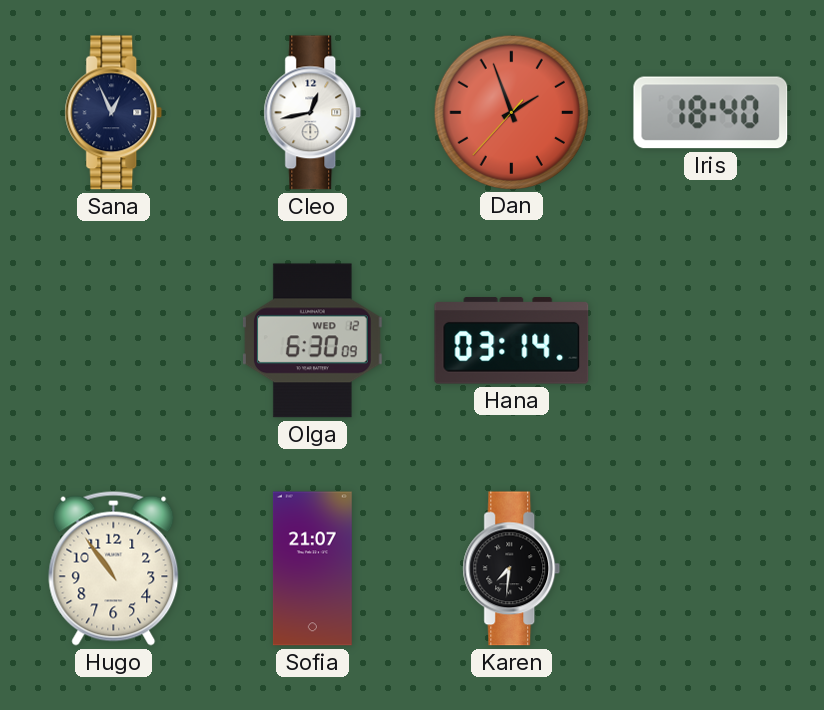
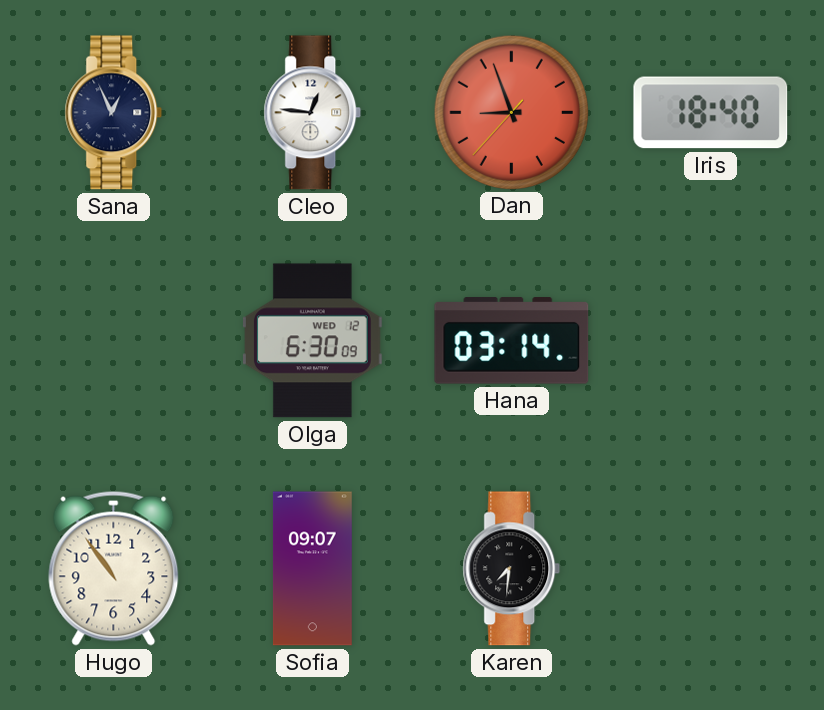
Cleo: 12:43 -> 12:46 (313, 113)
Dan: 1:56 -> 8:56 (511, 112)
Sofia: 21:07 -> 09:07 (312, 569)
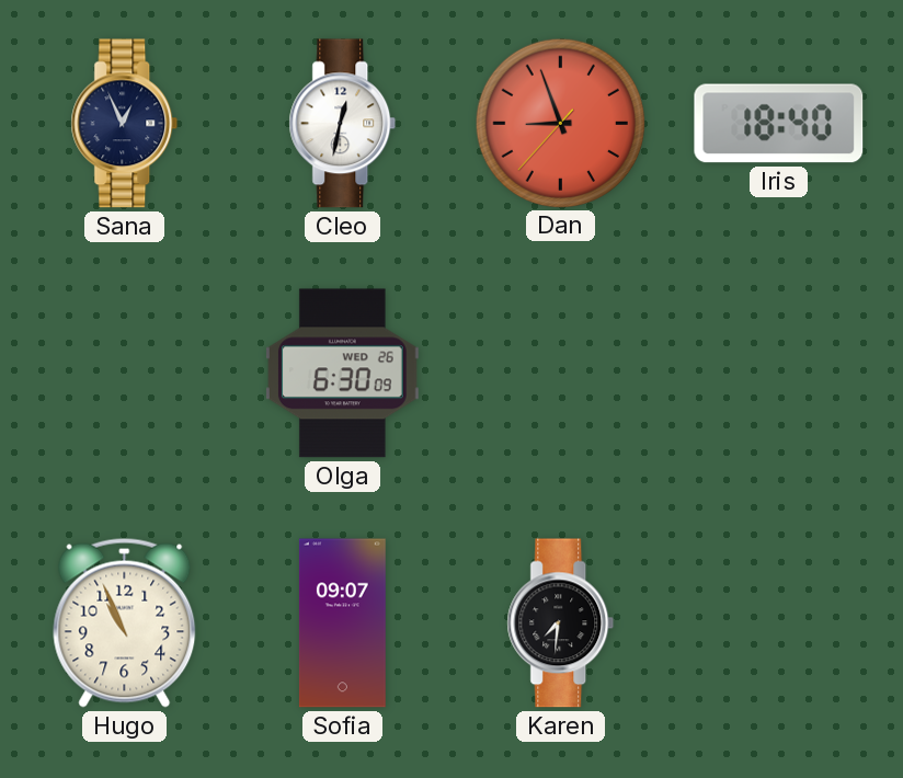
Cleo: 12:46 -> 12:32 (343, 124)
Olga date: WED 12 -> WED 26 (342, 374)
Hana: 03:14 -> none (512, 341)
Hugo: 10:54 -> 10:56 (125, 622)
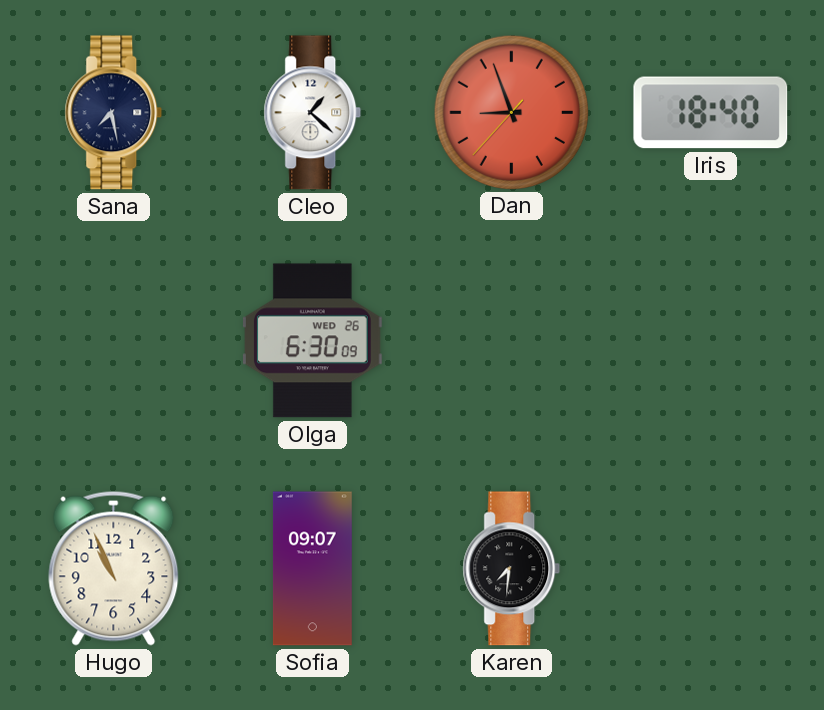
Sana: 12:56 -> 7:28 (114, 113)
Cleo: 12:32 -> 1:22 (313, 113)
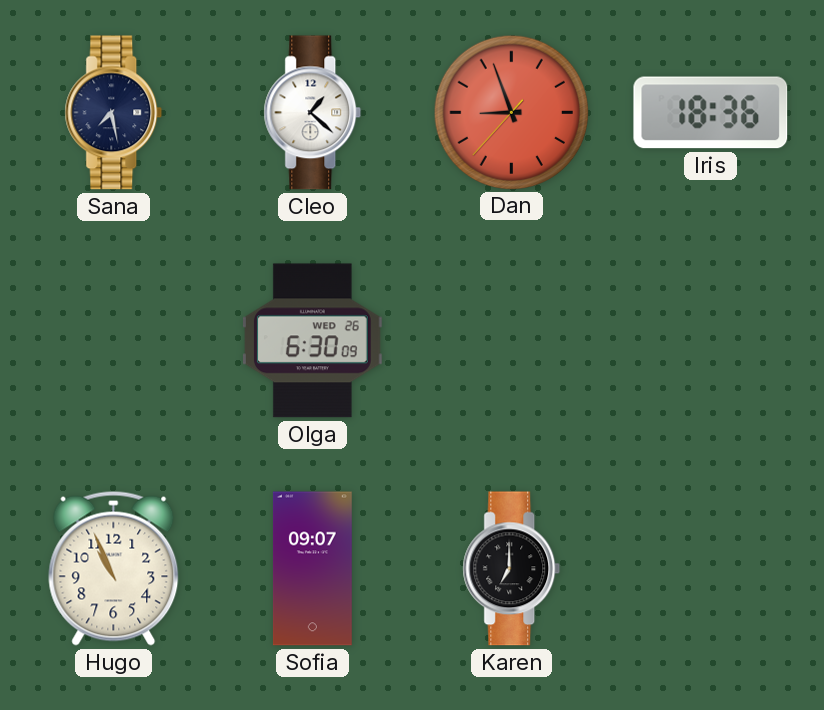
Iris: 18:40 -> 18:36 (711, 113)
Karen: 7:31 -> 7:00 (512, 569)
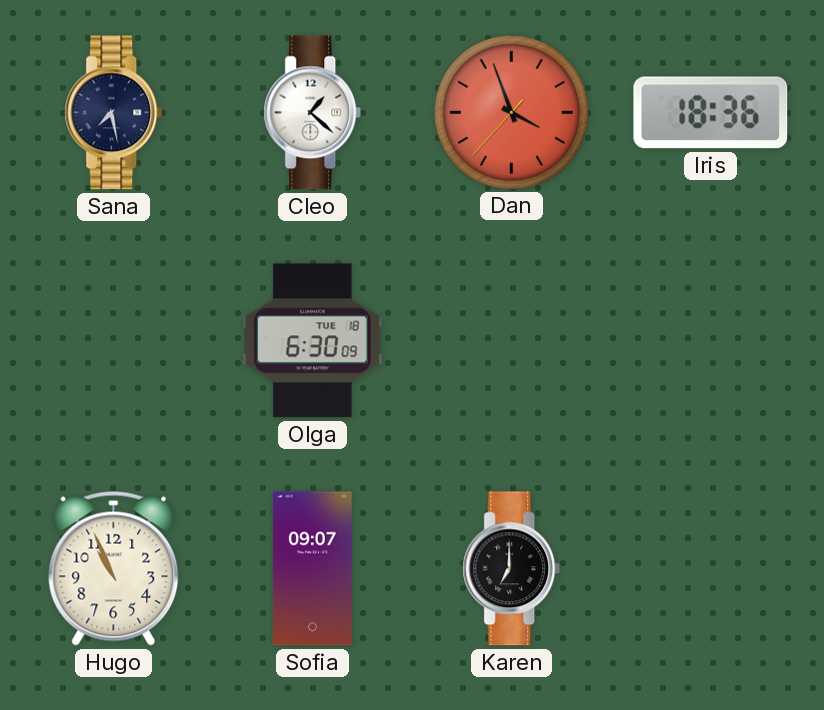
Dan: 8:56 -> 3:56 (511, 112)
Olga date: WED 26 -> TUE 18 (312, 341)
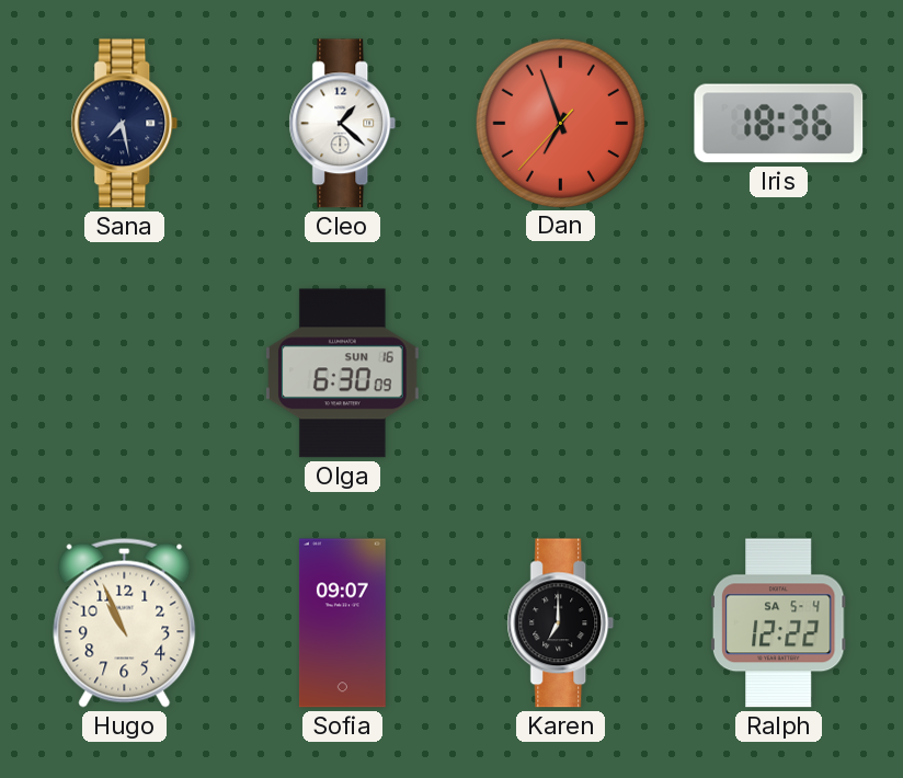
Dan: 3:56 -> 6:56 (560, 123)
Olga date: TUE 18 -> SUN 16 (342, 374)
Ralph: none -> 12:22 (778, 623)
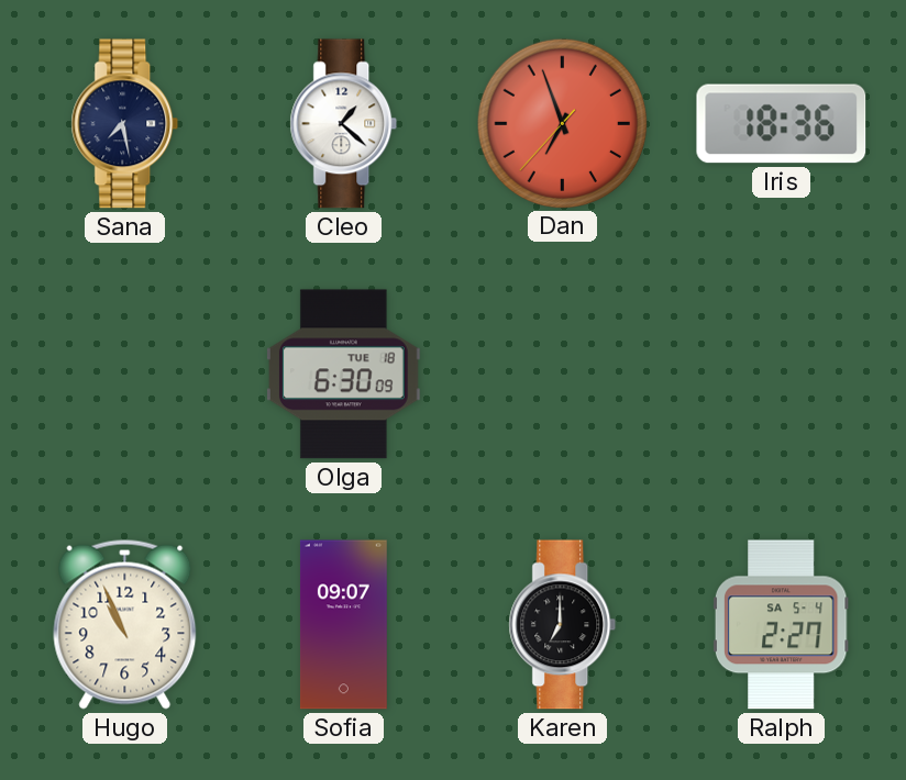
Olga date: SUN 16 -> TUE 18 (343, 375)
Ralph: 12:22 -> 2:27 (781, 625)
